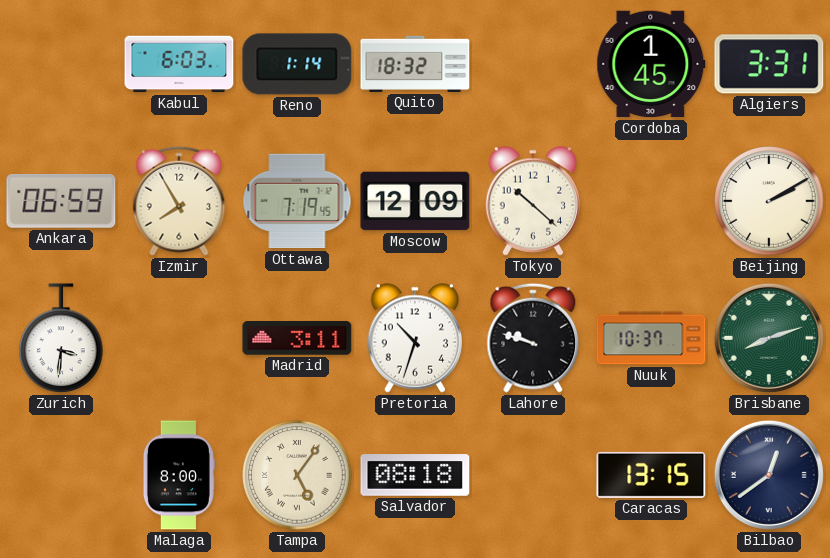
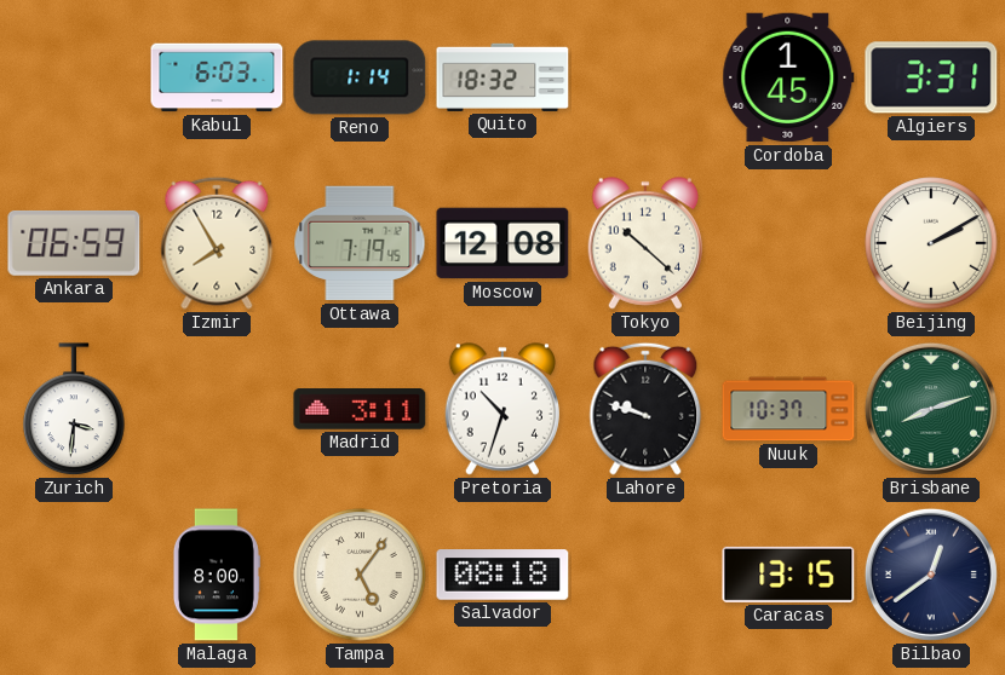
Moscow: 12:09 -> 12:08 (502, 243)
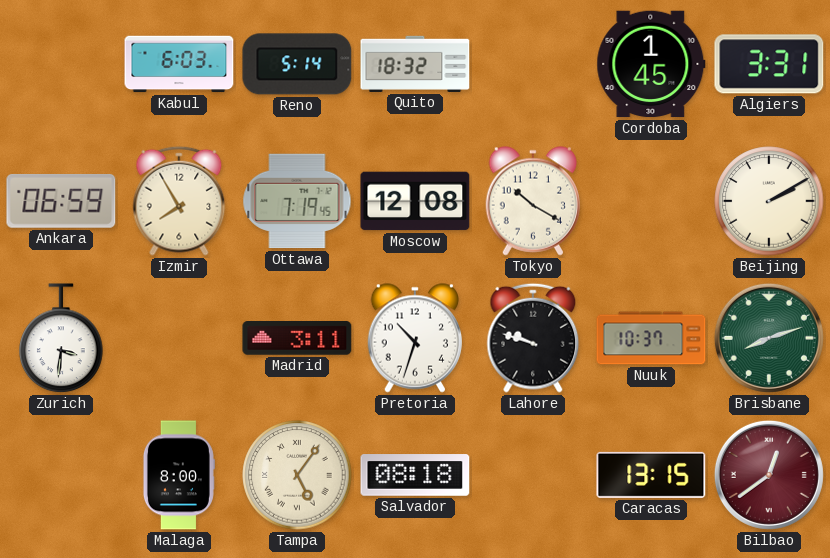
Reno: 1:14 -> 5:14 (297, 64)
Tokyo: 10:22 -> 10:20 (533, 201)
Bilbao dial: navy -> burgundy (769, 475)
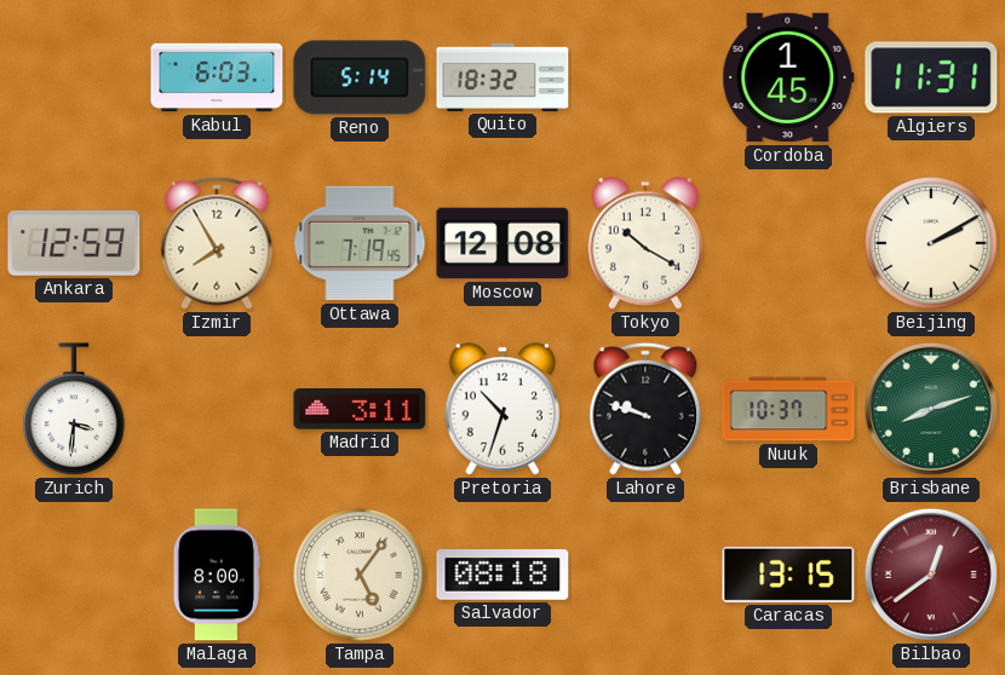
Algiers: 3:31 -> 11:31 (931, 77)
Ankara: 06:59 -> 12:59 (74, 243)
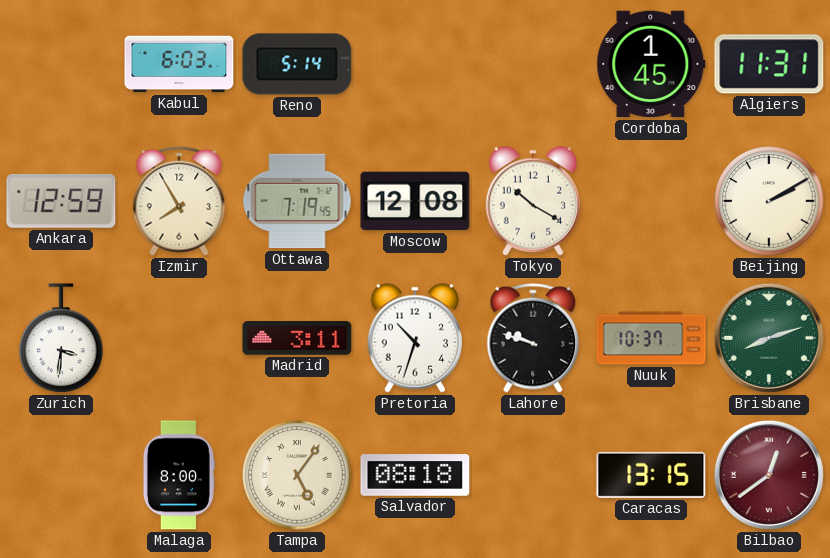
Quito: 18:32 -> none (502, 77)
